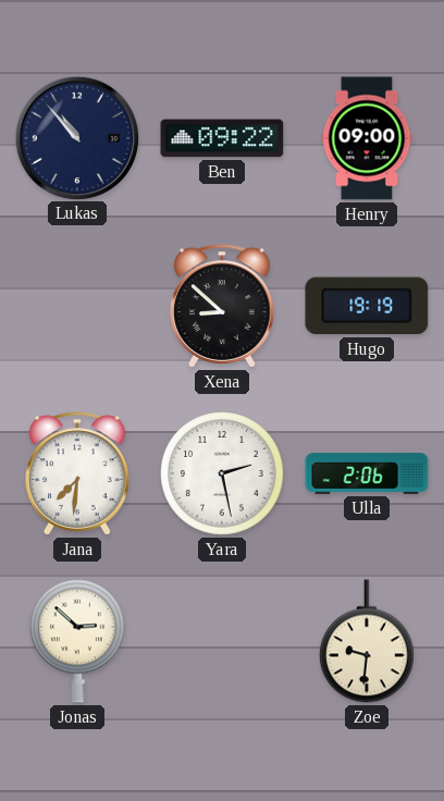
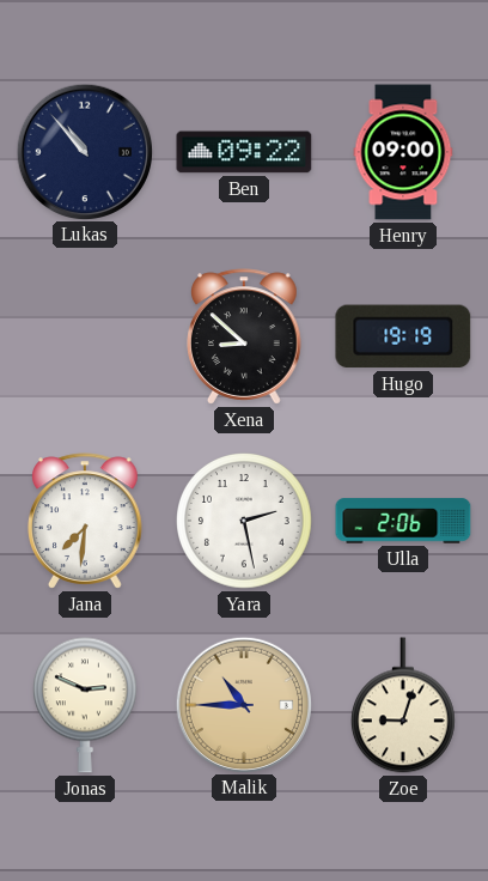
Jonas: 2:52 -> 2:49 (86, 705)
Malik: none -> 10:45 (243, 704)
Zoe: 9:31 -> 9:03 (404, 705)
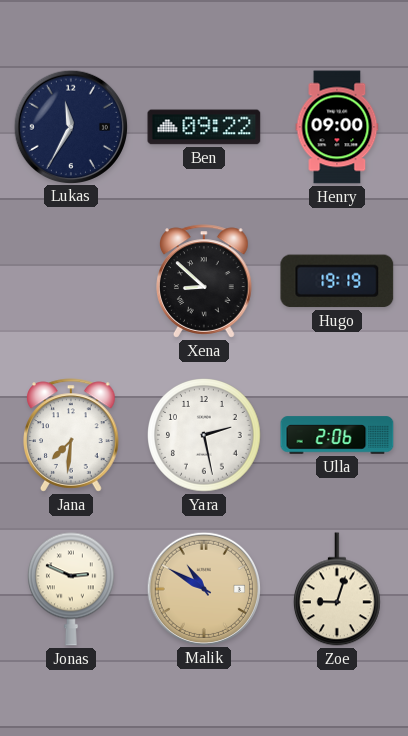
Lukas: 10:53 -> 11:35 (70, 126)
Malik: 10:45 -> 10:50 (203, 588)
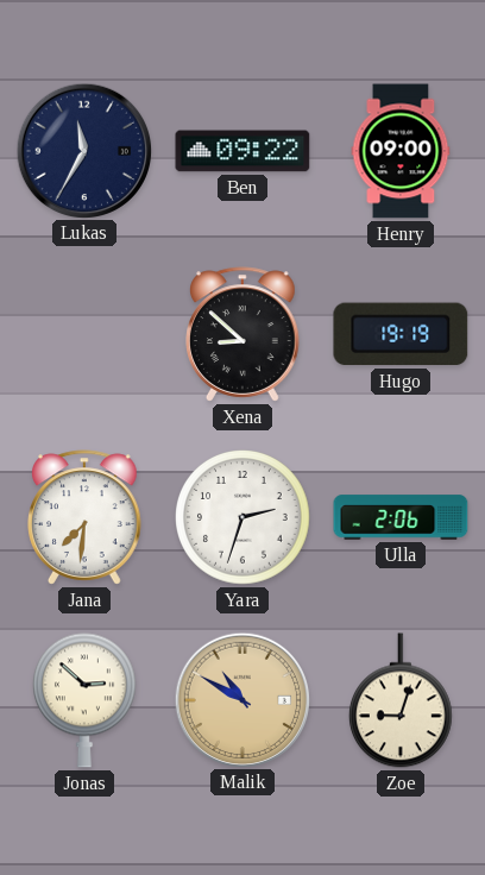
Yara: 2:28 -> 2:33 (244, 518)
Jonas: 2:49 -> 2:52 (86, 700)
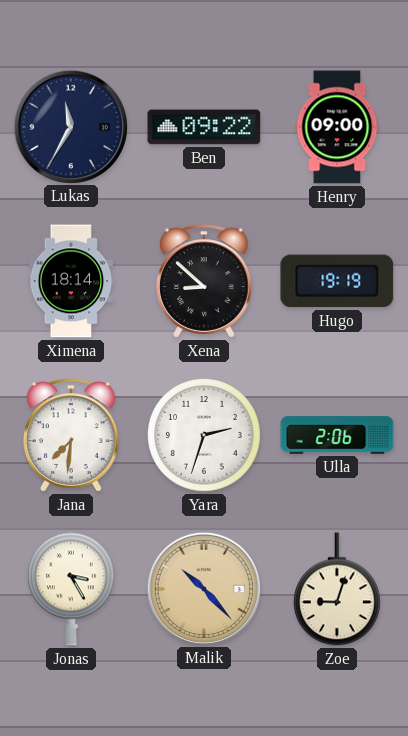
Ximena: none -> 18:14 (71, 281)
Jonas: 2:52 -> 3:25 (72, 589)
Malik: 10:50 -> 10:23 (203, 588)
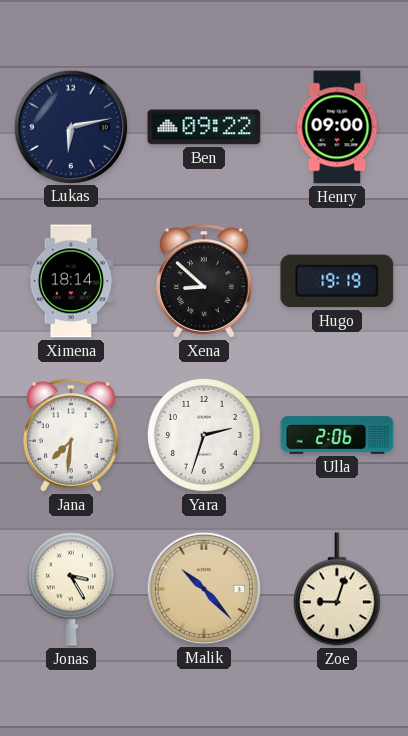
Lukas: 11:35 -> 6:13 (70, 126)
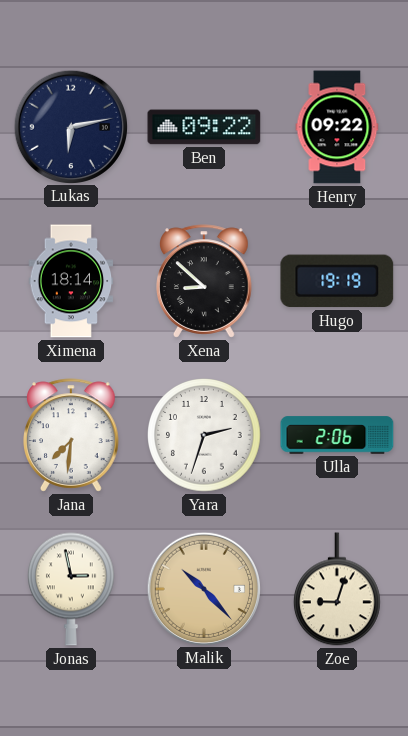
Henry: 09:00 -> 09:22 (337, 127)
Jonas: 3:25 -> 2:58 (72, 589)
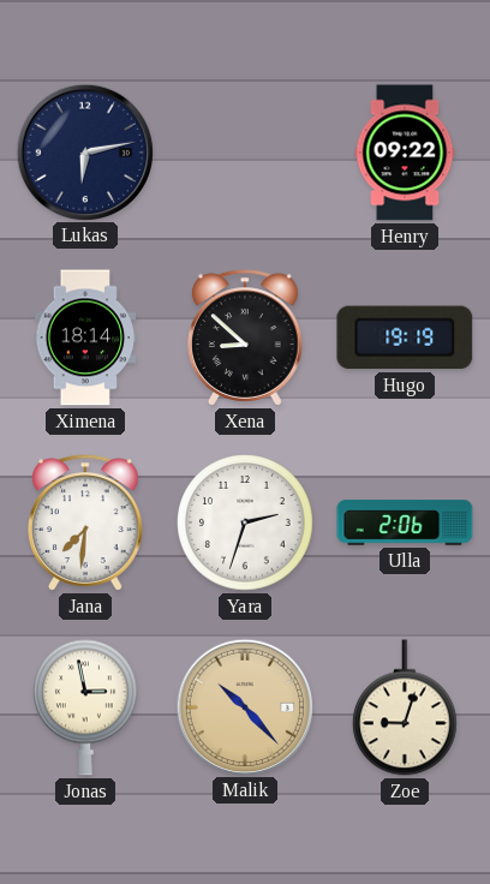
Ben: 09:22 -> none (204, 127)
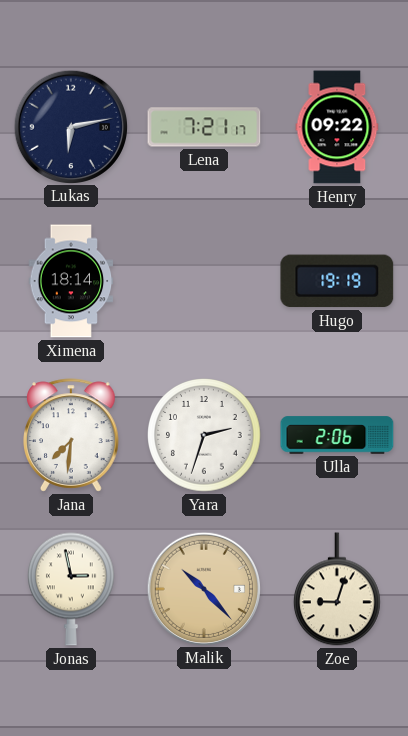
Lena: none -> 7:21 (204, 127)
Xena: 8:52 -> none (246, 338)
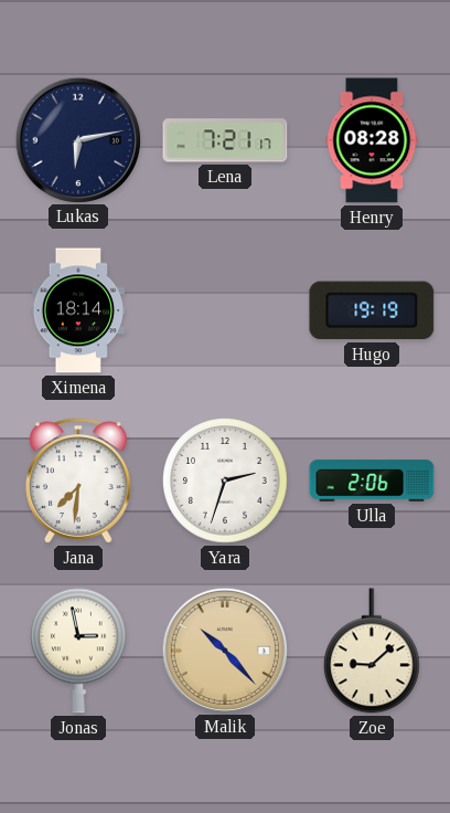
Henry: 09:22 -> 08:28 (372, 140)
Zoe: 9:03 -> 9:08 (373, 651)
